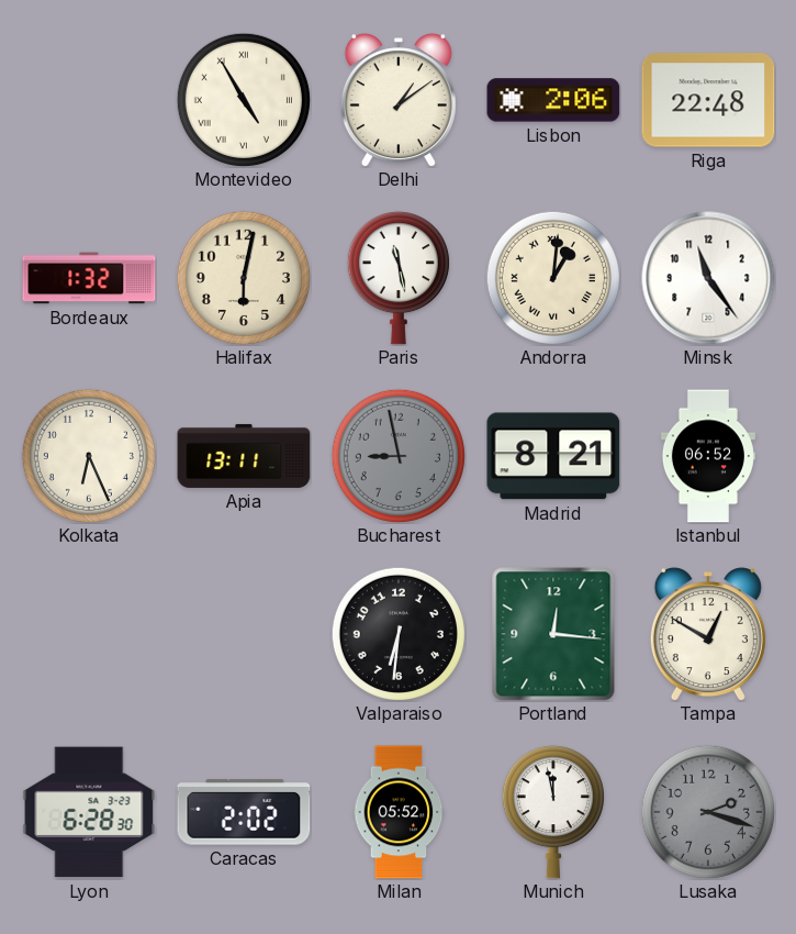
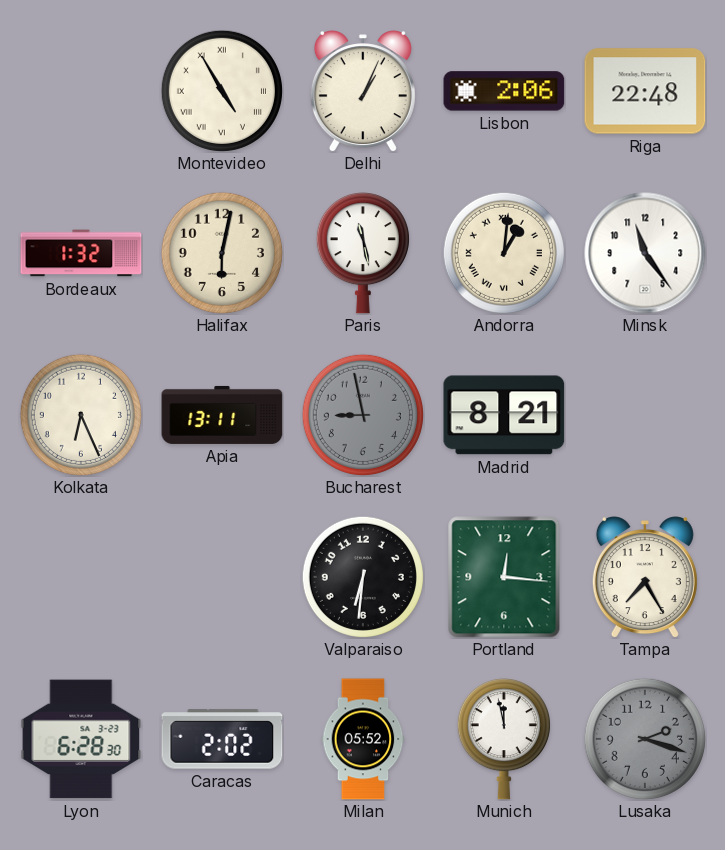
Delhi: 1:09 -> 1:04 (363, 91)
Istanbul: 06:52 -> none (708, 456)
Tampa: 12:50 -> 7:25 (645, 577)
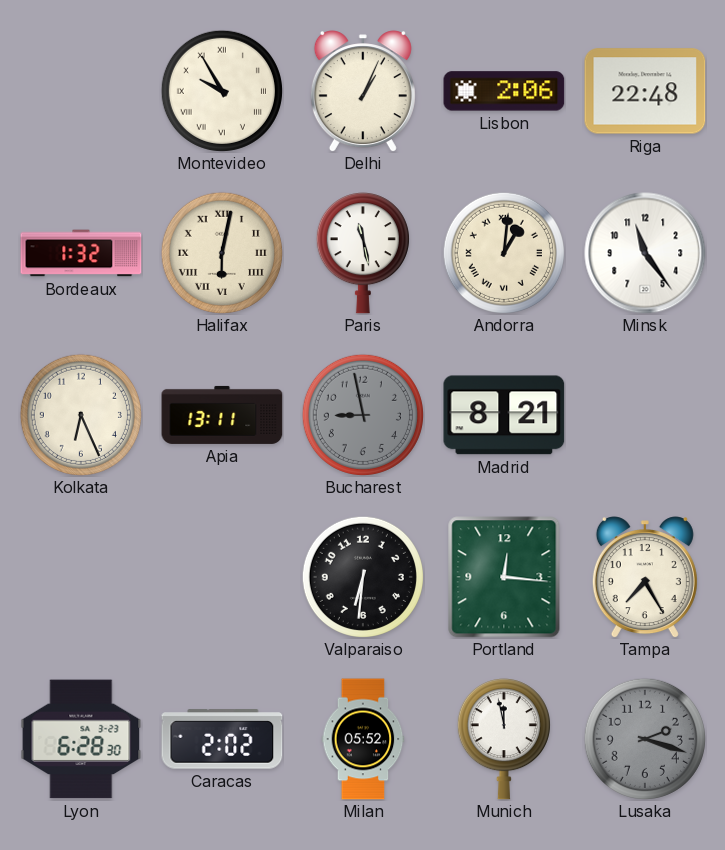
Montevideo: 4:55 -> 9:55 (222, 91)
Halifax numerals: Arabic -> Roman (222, 253)
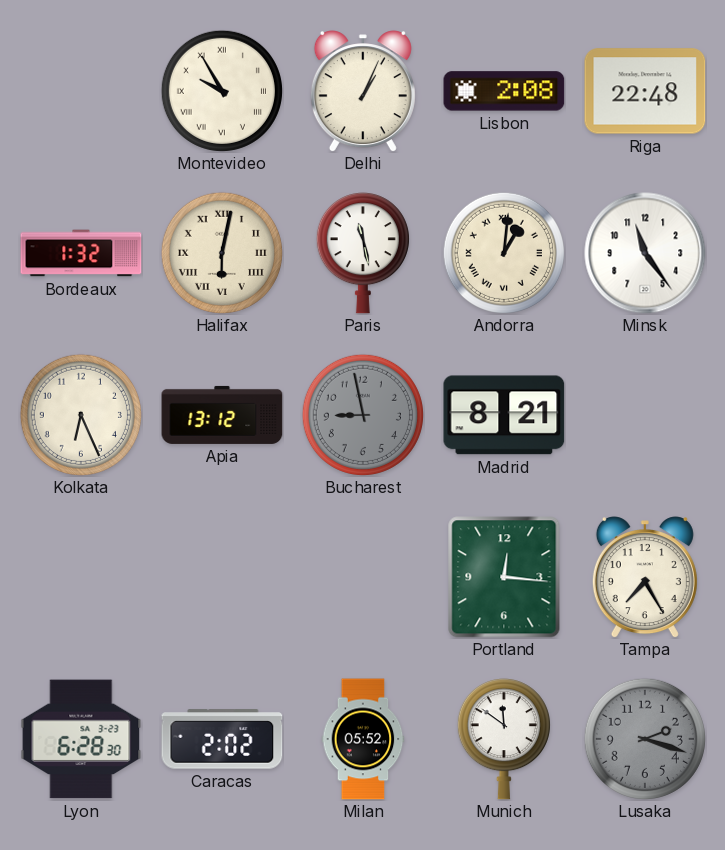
Lisbon: 2:06 -> 2:08 (504, 91)
Apia: 13:11 -> 13:12 (222, 415)
Valparaiso: 6:31 -> none (363, 577)
Munich: 11:58 -> 11:51 (504, 739)
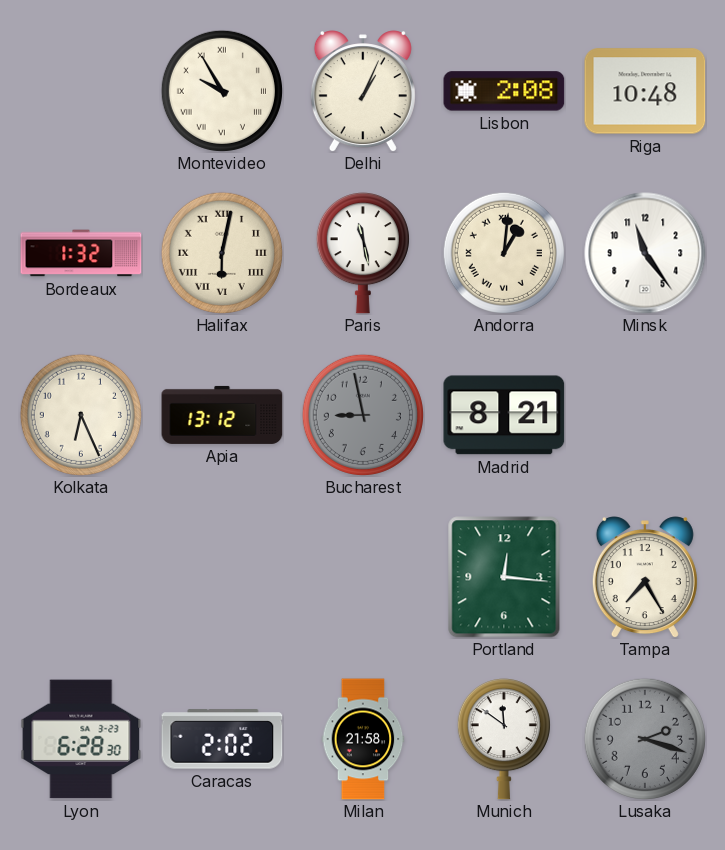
Riga: 22:48 -> 10:48 (645, 91)
Milan: 05:52 -> 21:58 (363, 739)
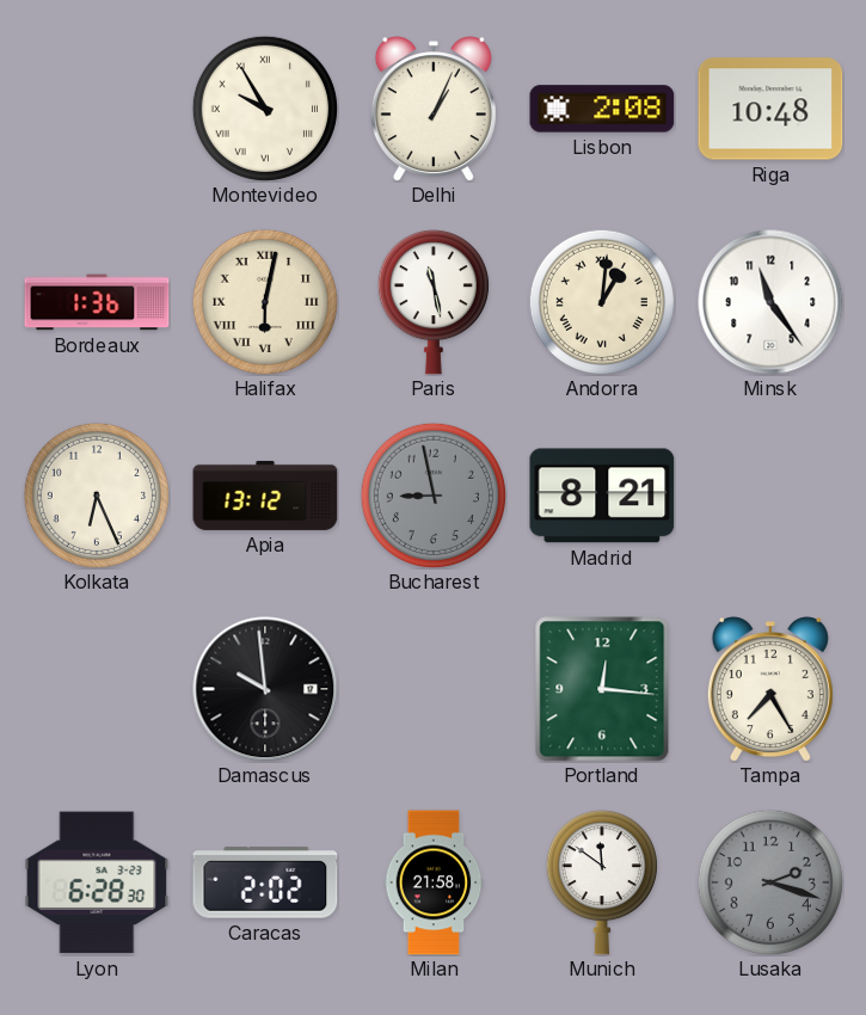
Bordeaux: 1:32 -> 1:36 (97, 302)
Damascus: none -> 9:59 (265, 689)
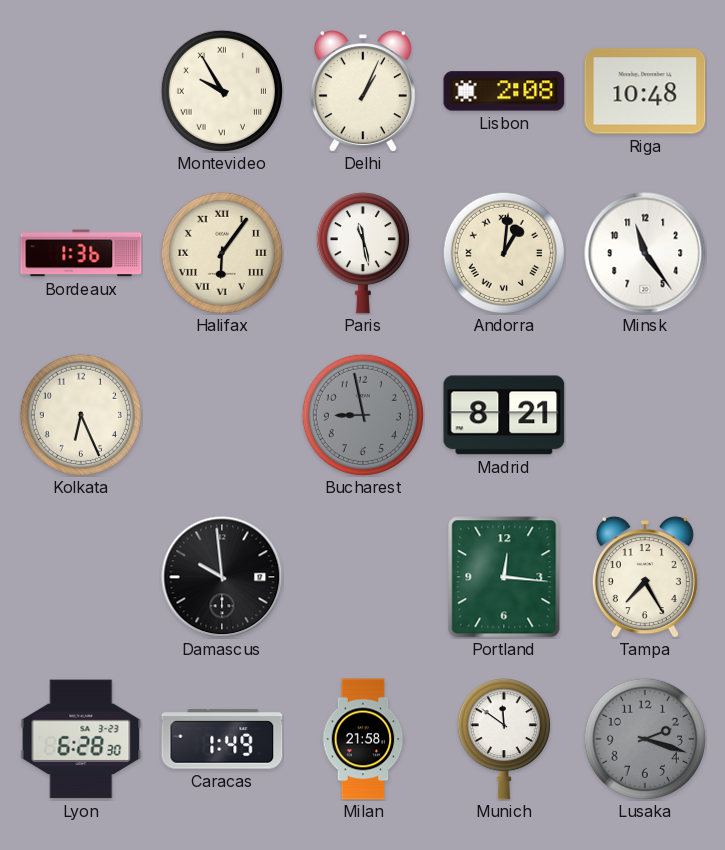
Halifax: 6:02 -> 6:06 (222, 253)
Apia: 13:12 -> none (265, 496)
Caracas: 2:02 -> 1:49 (222, 739)
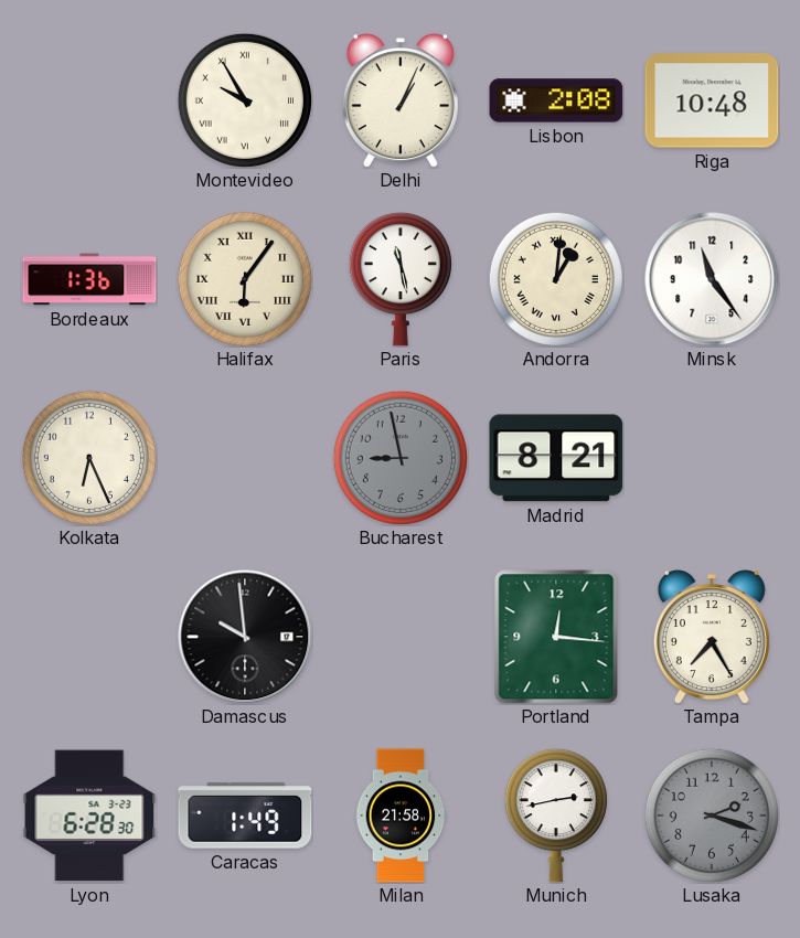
Munich: 11:51 -> 2:43 (556, 816)
